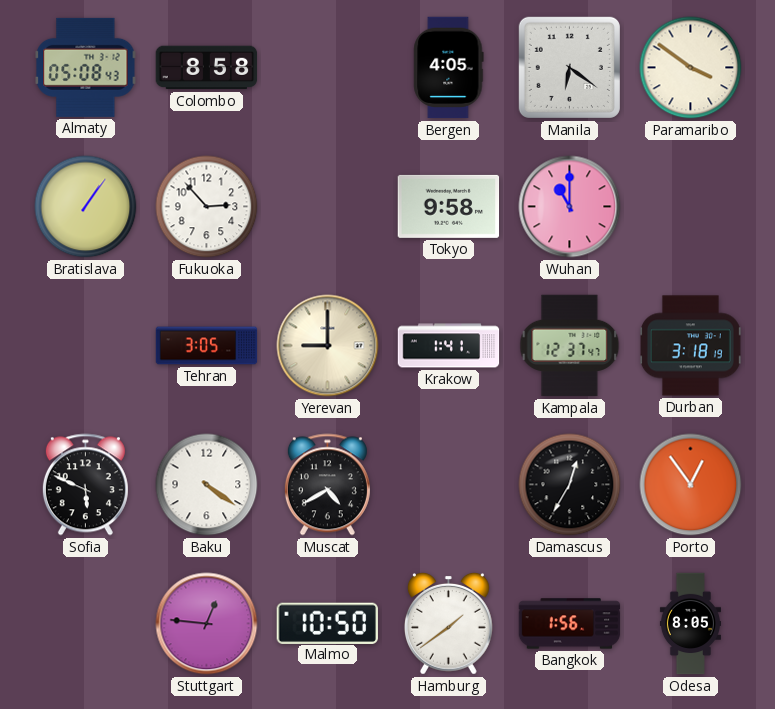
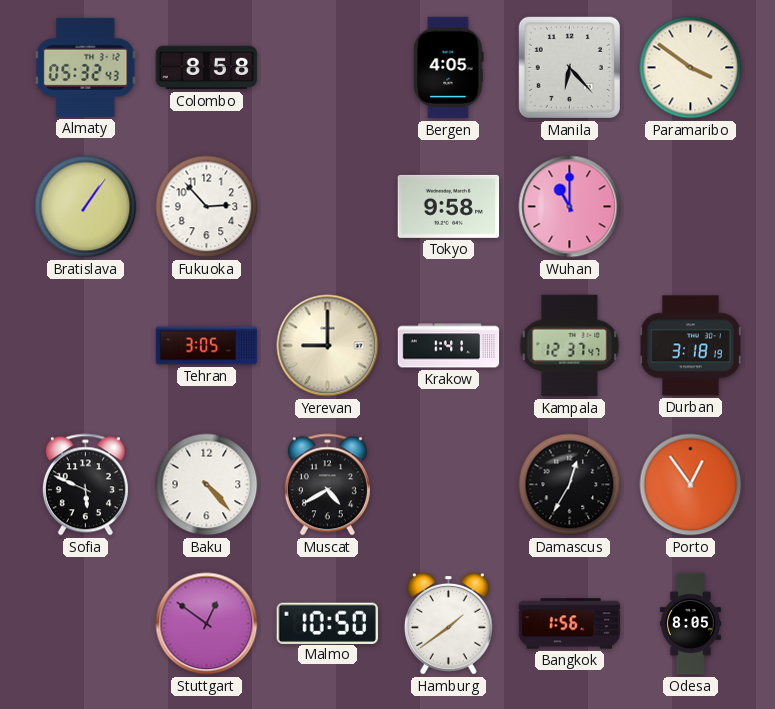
Almaty: 05:08 -> 05:32 (86, 67)
Manila: 6:21 -> 6:23 (569, 67)
Baku: 4:21 -> 4:23 (207, 485)
Stuttgart: 12:46 -> 12:51 (207, 624)
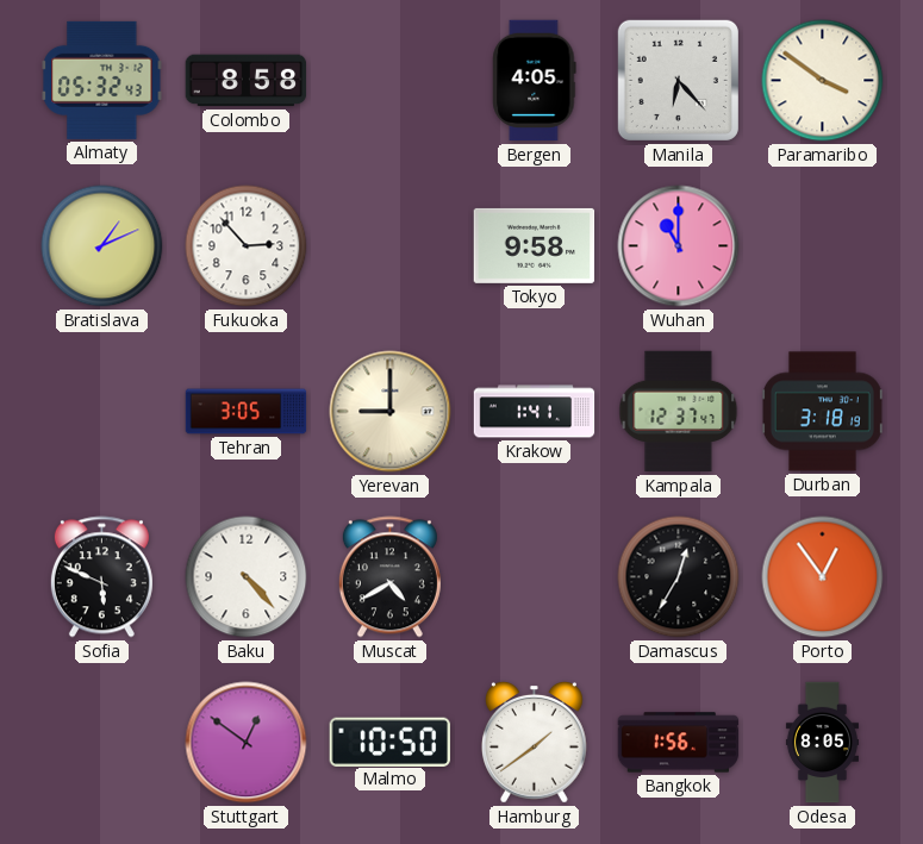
Bratislava: 1:06 -> 1:11 (102, 246)
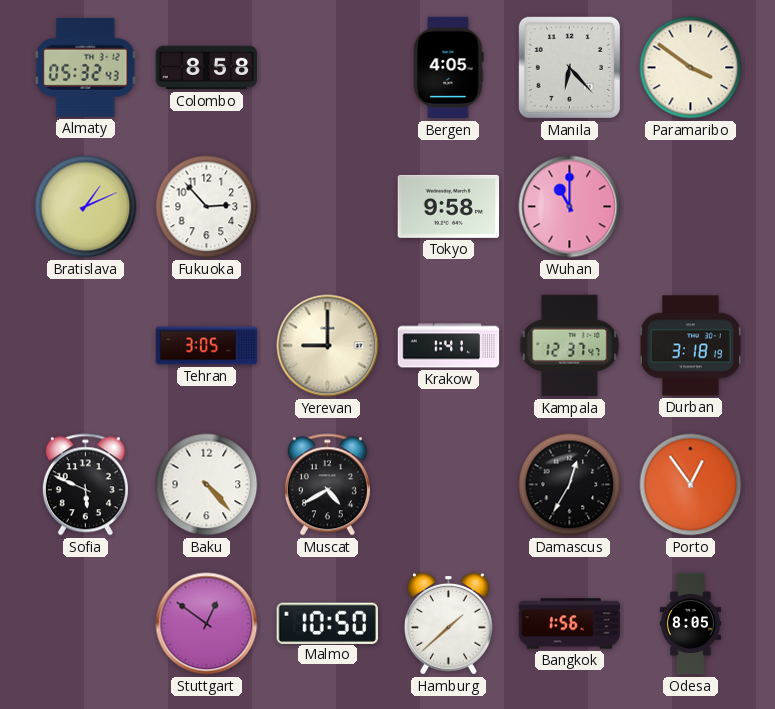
Hamburg: 1:39 -> 1:38 (449, 623)
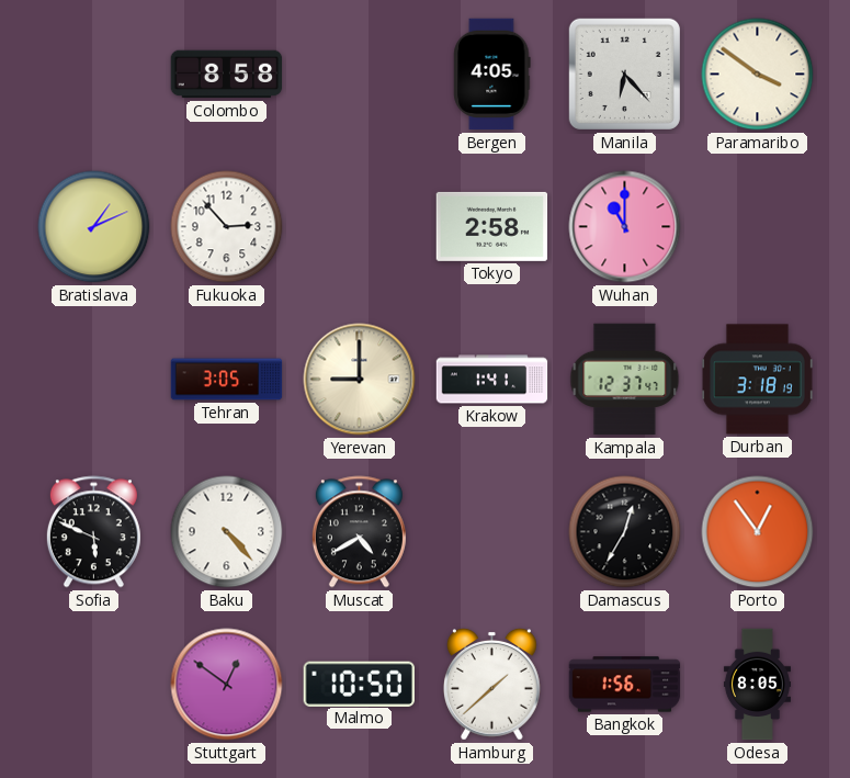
Almaty: 05:32 -> none (86, 67)
Tokyo: 9:58 -> 2:58 (492, 226)
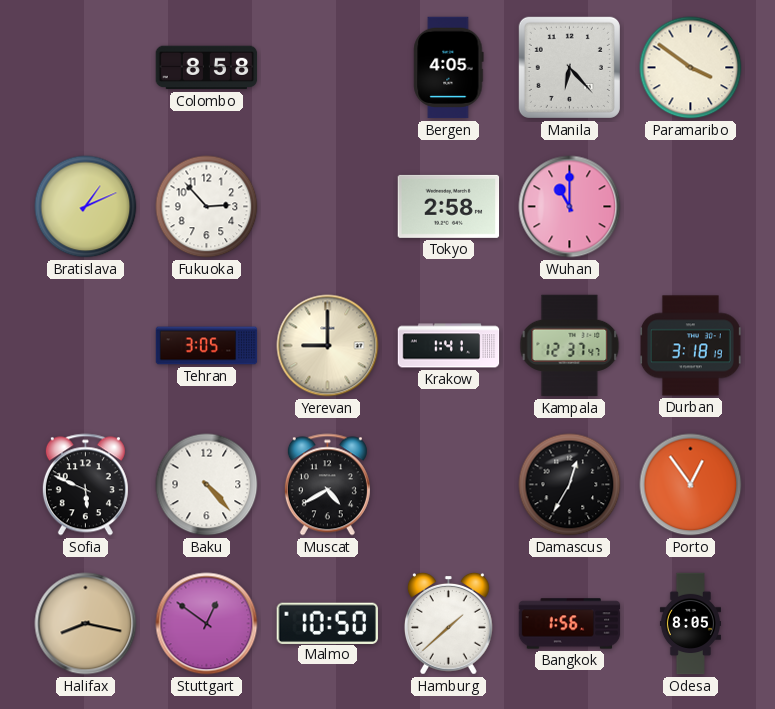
Halifax: none -> 8:17 (86, 624)
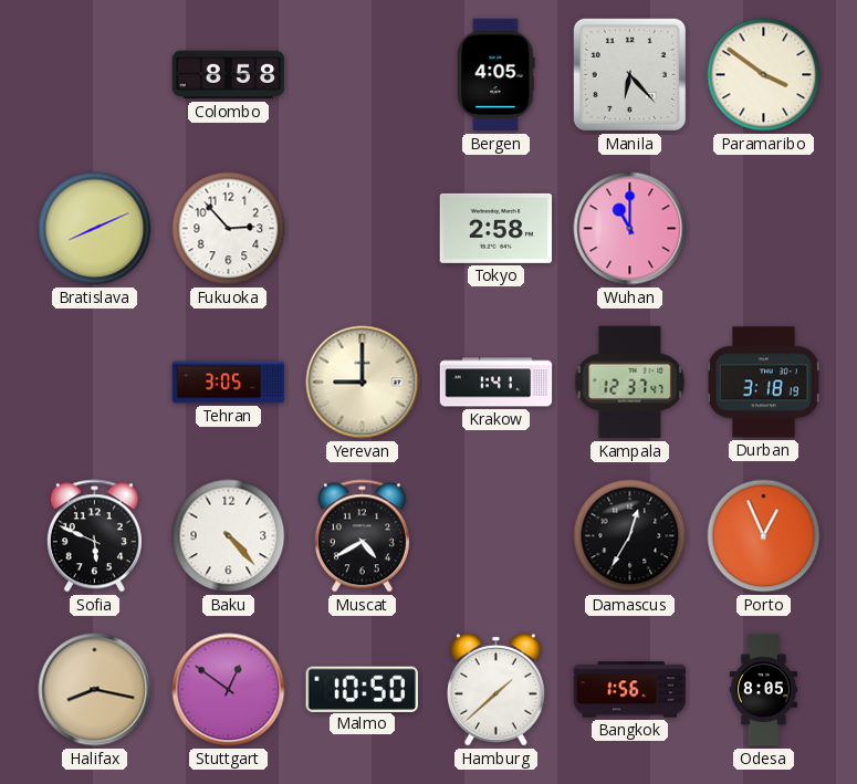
Bratislava: 1:11 -> 8:11 (95, 229)
Porto: 12:54 -> 12:56 (764, 536)
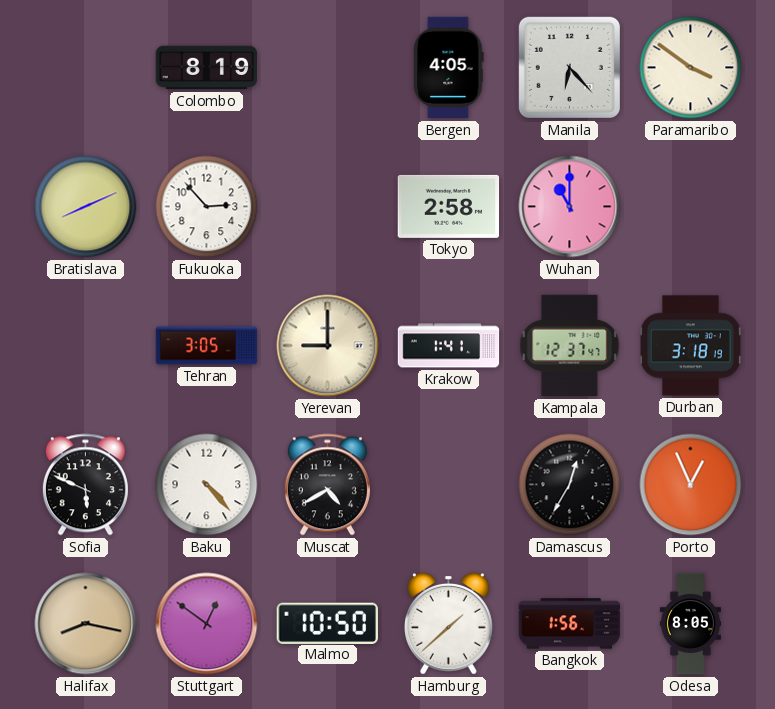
Colombo: 8:58 -> 8:19 (207, 68)
